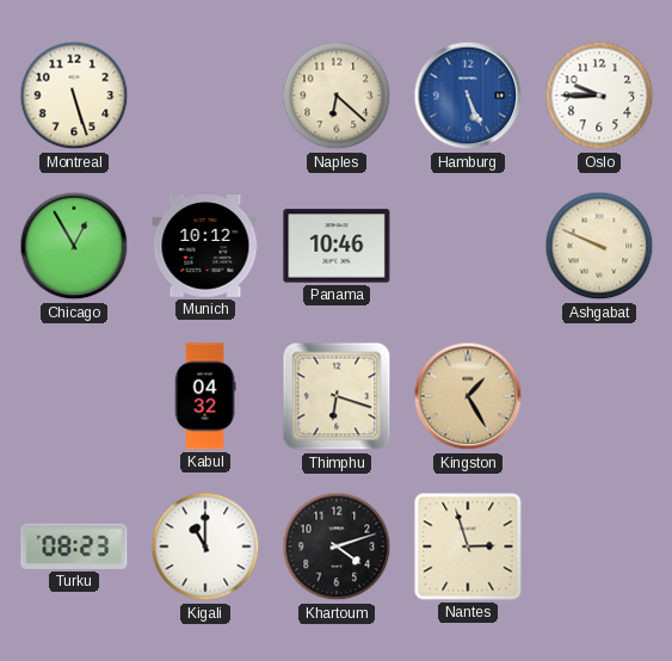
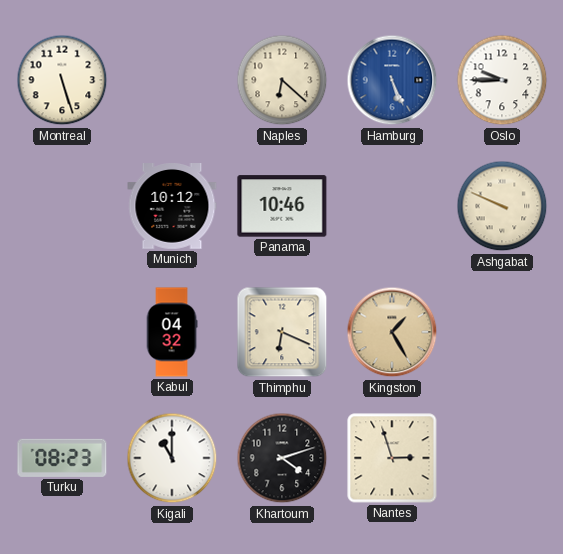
Chicago: 12:55 -> none (74, 246)
Thimphu: 6:18 -> 6:19 (282, 332)
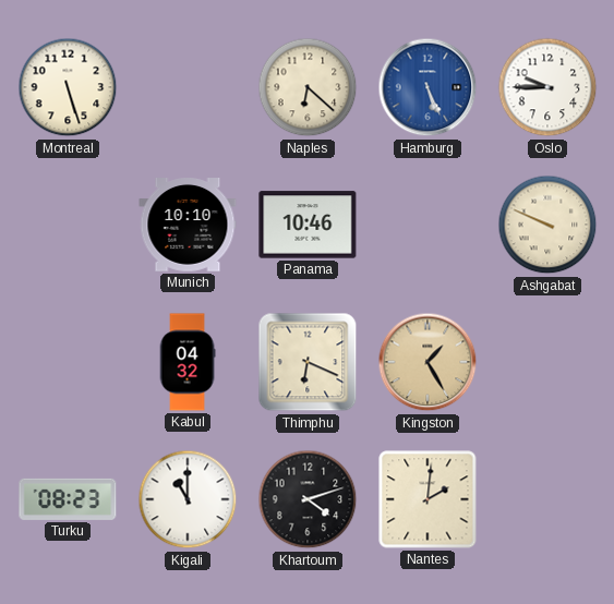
Munich: 10:12 -> 10:10 (188, 226)
Nantes: 2:57 -> 2:01 (428, 499)
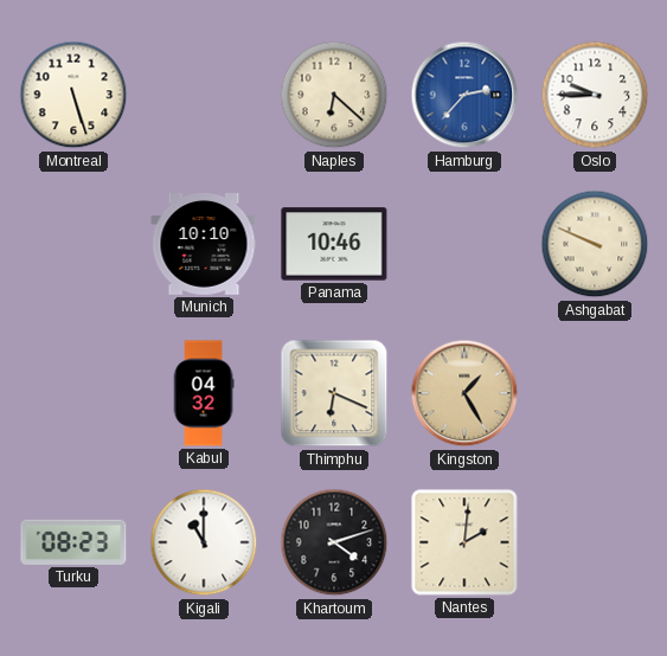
Hamburg: 5:26 -> 2:37 (464, 95)
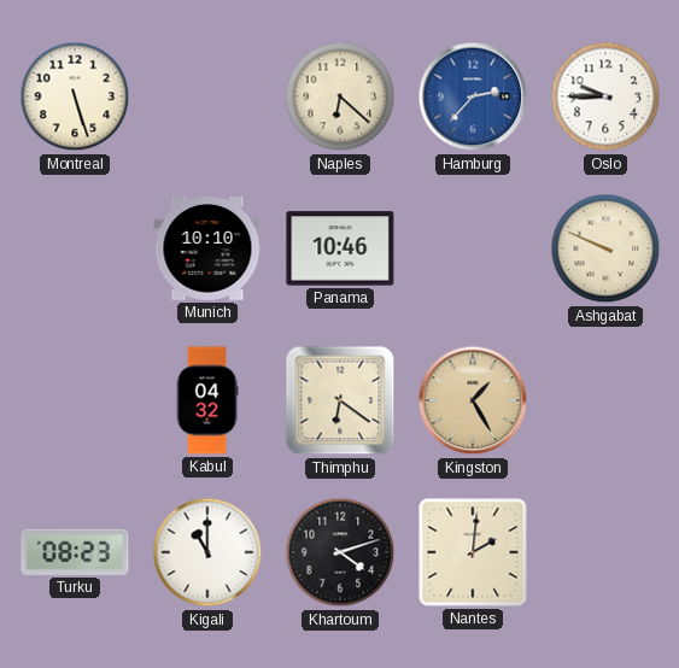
Thimphu: 6:19 -> 6:21 (340, 400)
